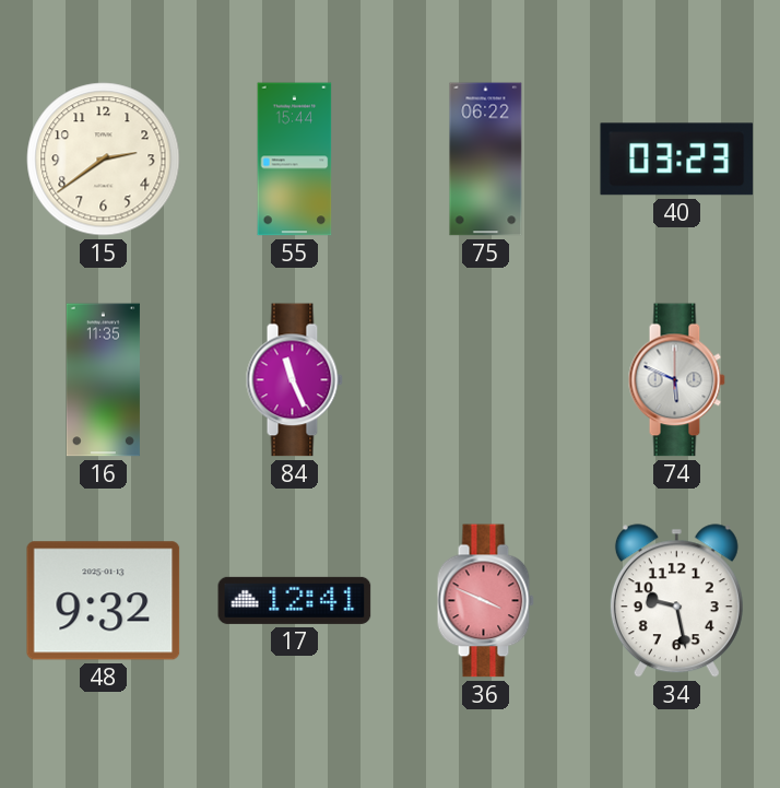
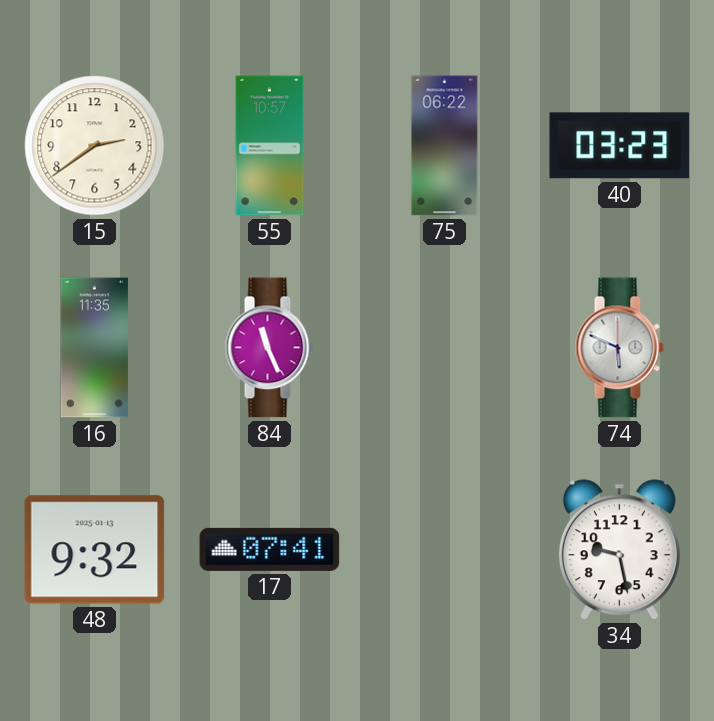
55: 15:44 -> 10:57 (270, 146)
17: 12:41 -> 07:41 (270, 549)
36: 3:49 -> none (485, 601)
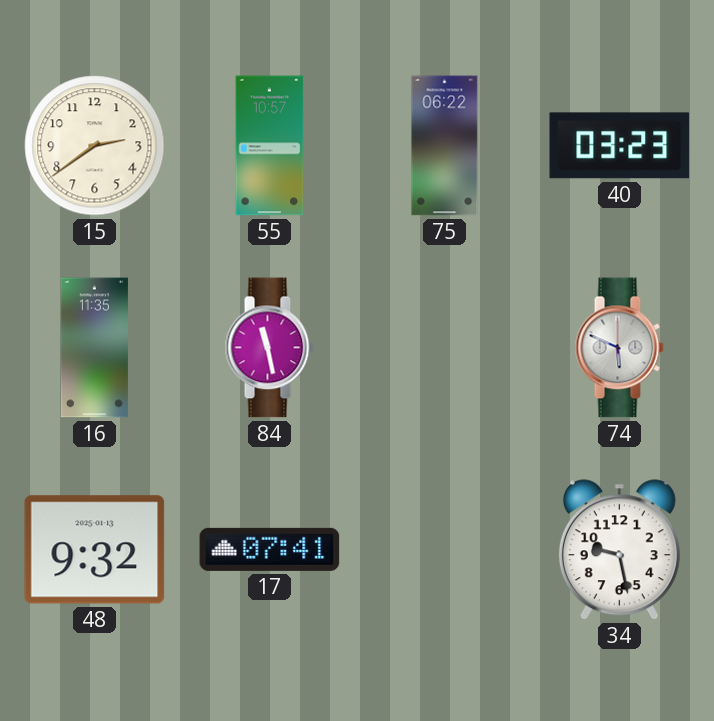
84: 11:26 -> 11:28 (269, 348)
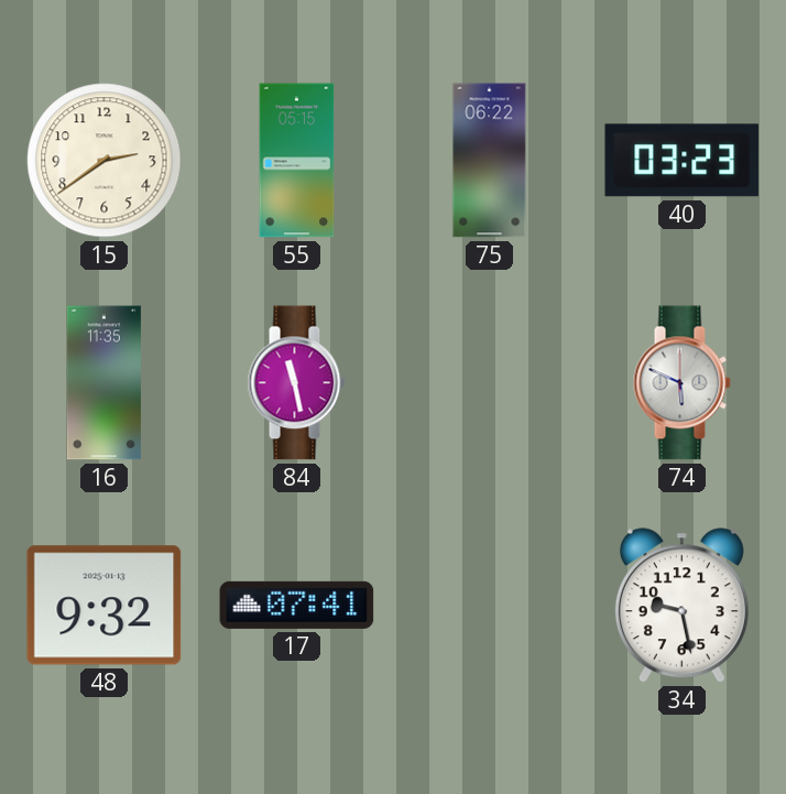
55: 10:57 -> 05:15 (297, 161)
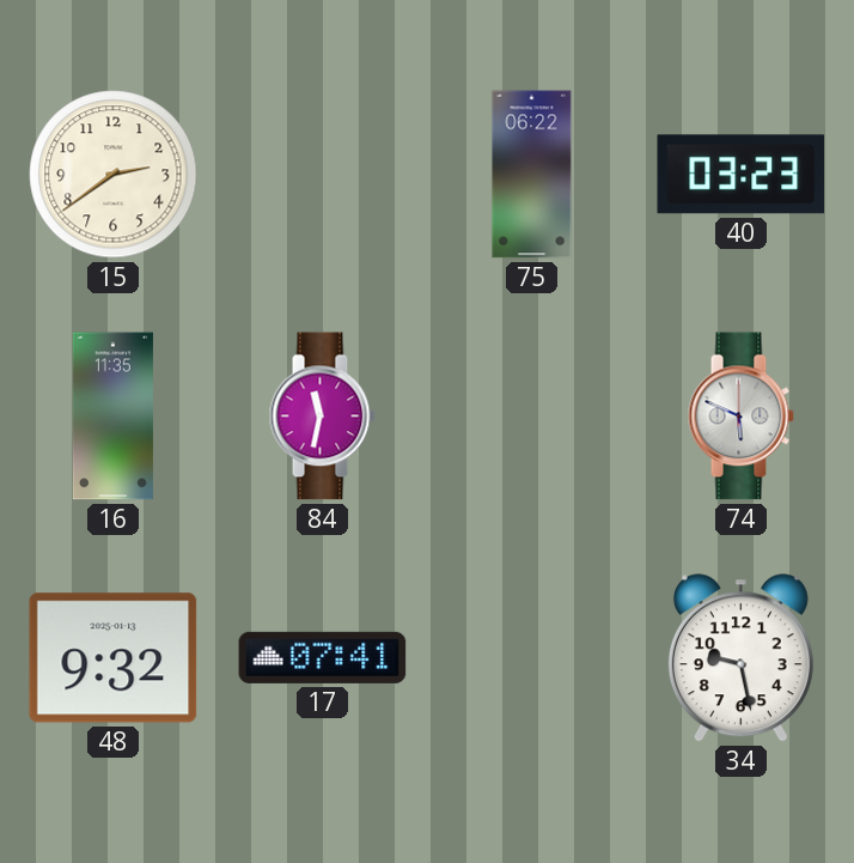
55: 05:15 -> none (297, 161)
84: 11:28 -> 11:32 (322, 417)
